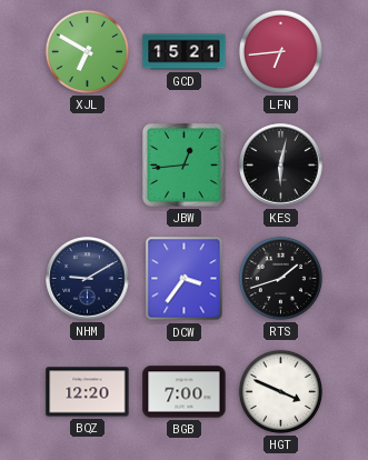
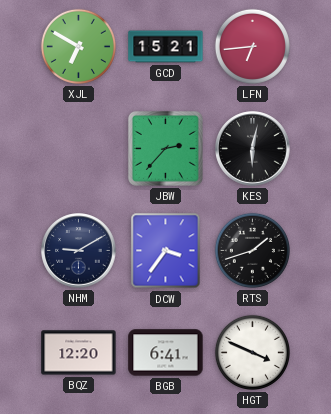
JBW: 12:44 -> 2:37 (165, 148)
BGB: 7:00 -> 6:41 (166, 353)
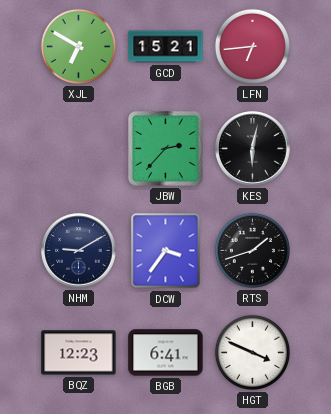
BQZ: 12:20 -> 12:23 (79, 353)
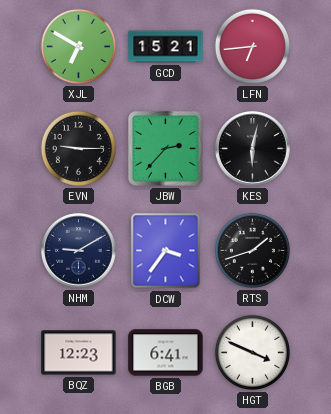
EVN: none -> 9:15 (78, 148)
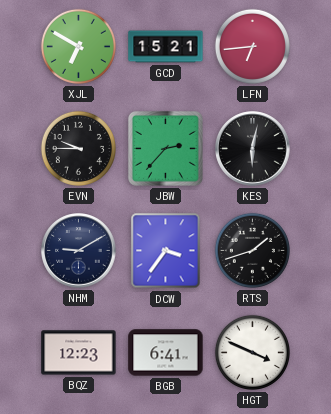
EVN: 9:15 -> 9:45 (78, 148)
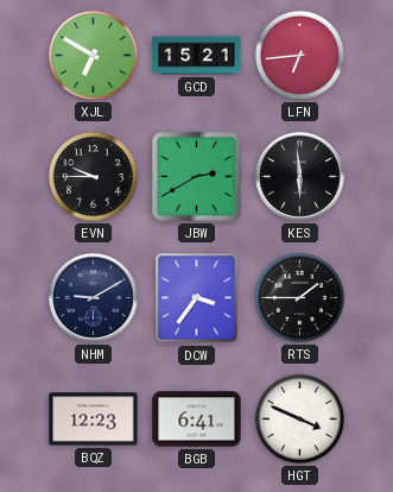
JBW: 2:37 -> 2:40 (196, 176)
KES: 6:02 -> 5:59 (300, 177)
RTS: 1:42 -> 1:45 (299, 297)
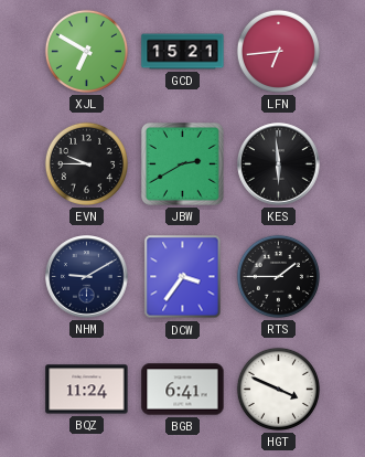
BQZ: 12:23 -> 11:24 (87, 390)
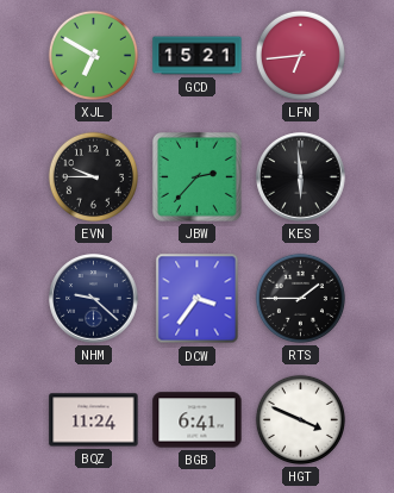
JBW: 2:40 -> 2:37 (196, 176)
NHM: 9:10 -> 9:22 (94, 299)
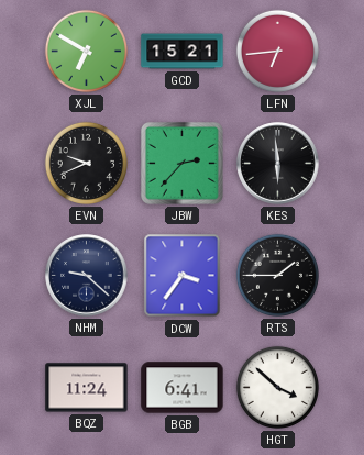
EVN: 9:45 -> 9:41 (86, 163)
HGT: 3:49 -> 3:52 (277, 387)
